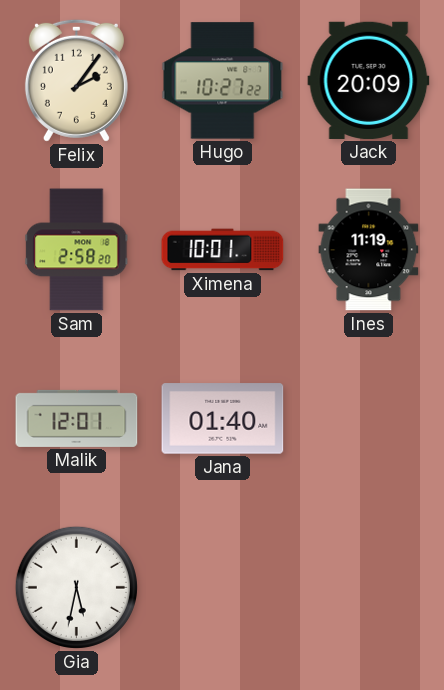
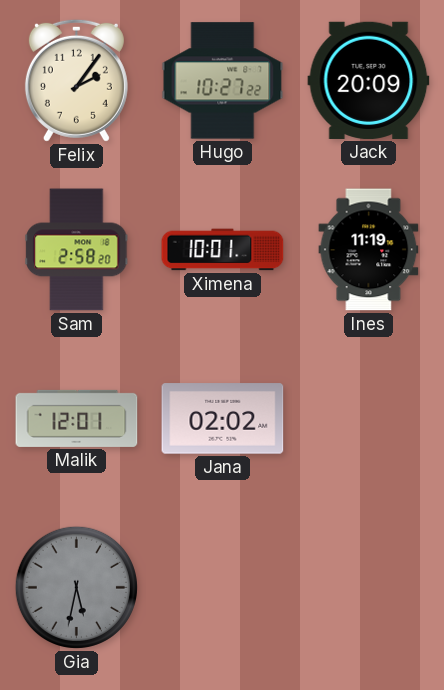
Jana: 01:40 -> 02:02 (223, 419)
Gia dial: white -> grey (76, 587)
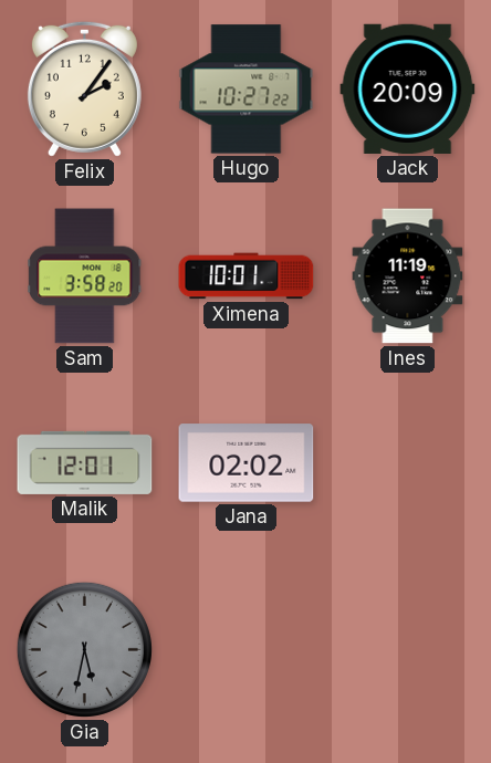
Sam: 2:58 -> 3:58 (85, 276)
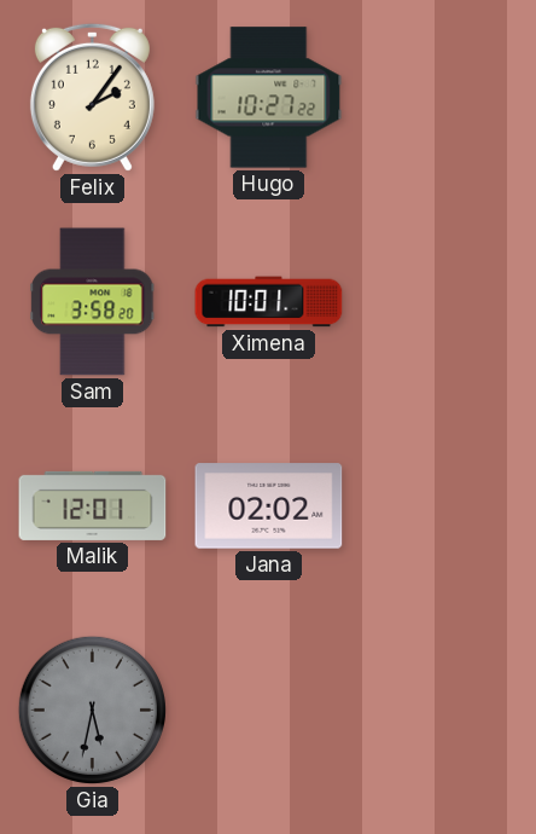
Jack: 20:09 -> none (408, 88)
Ines: 11:19 -> none (408, 276)
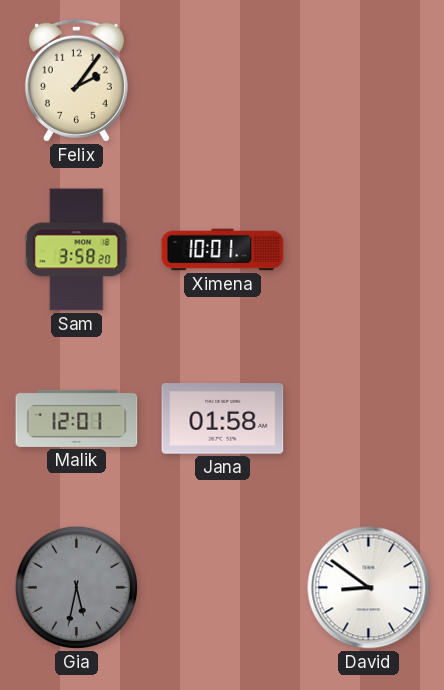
Hugo: 10:27 -> none (269, 98)
Jana: 02:02 -> 01:58 (223, 419)
David: none -> 8:51 (369, 588)
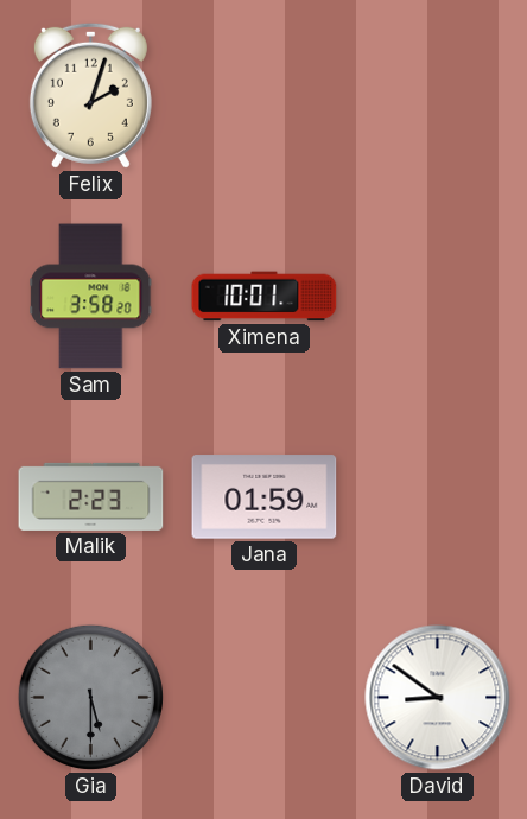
Felix: 2:06 -> 2:03 (90, 95)
Malik: 12:01 -> 2:23 (91, 496)
Jana: 01:58 -> 01:59 (265, 497)
Gia: 5:32 -> 5:30 (90, 697)
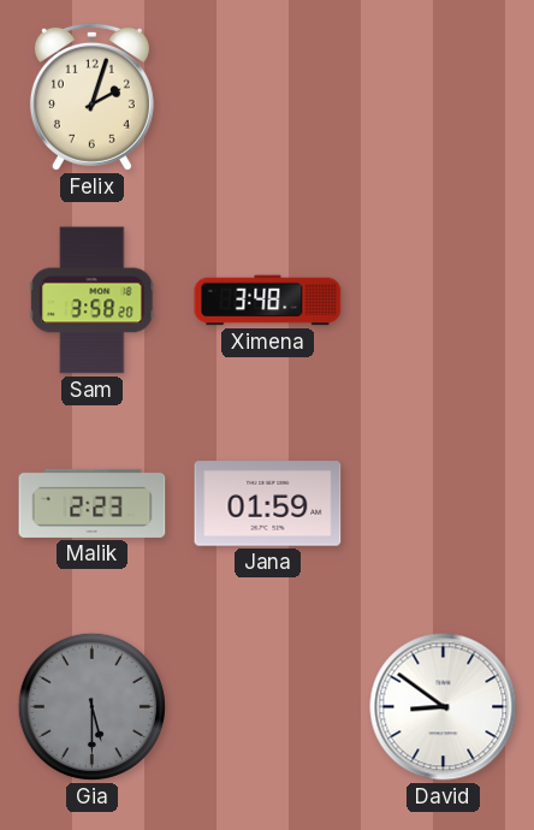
Ximena: 10:01 -> 3:48 (268, 301)
